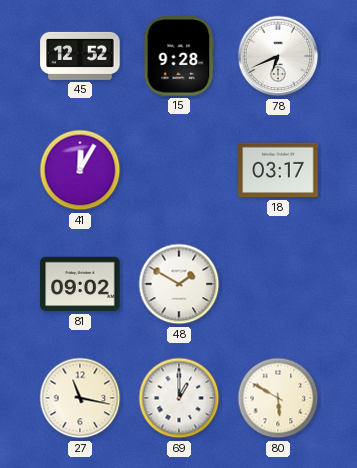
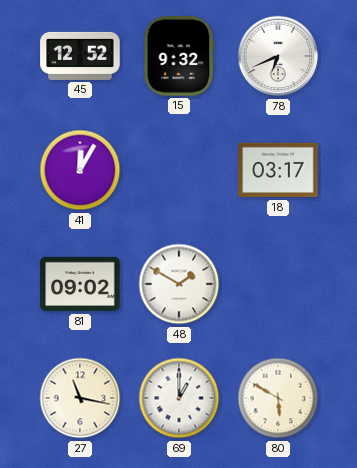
15: 9:28 -> 9:32 (179, 56)
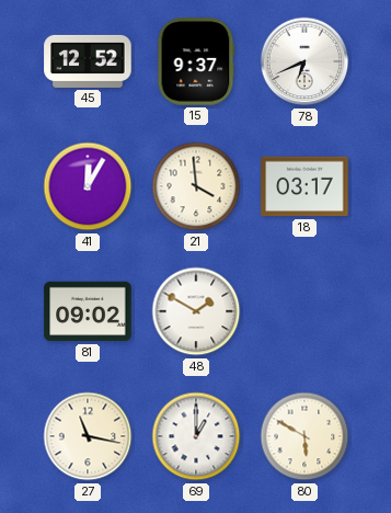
15: 9:32 -> 9:37 (196, 61)
21: none -> 3:59 (196, 186)
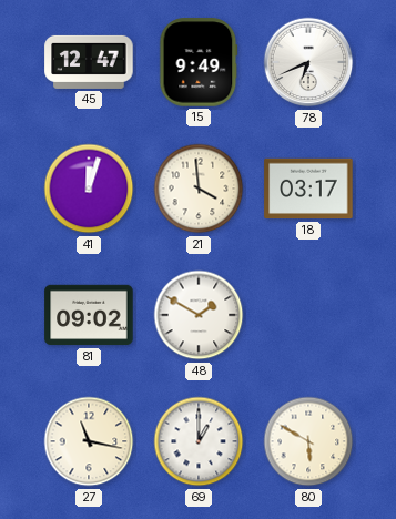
45: 12:52 -> 12:47 (89, 62)
15: 9:37 -> 9:49 (199, 62)
41: 12:05 -> 12:03 (89, 189)
